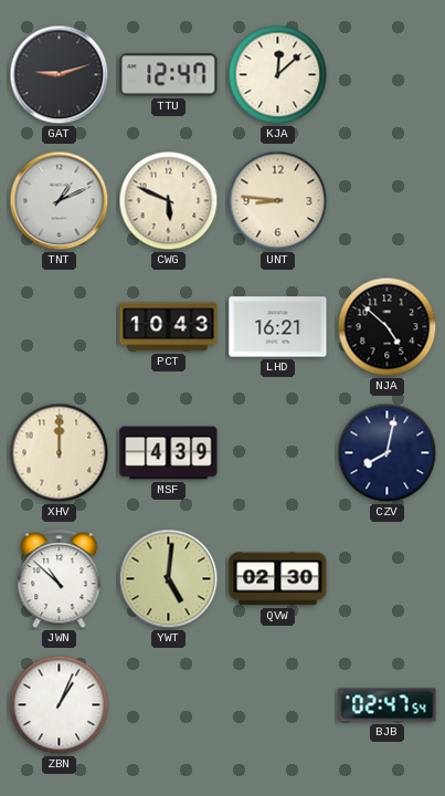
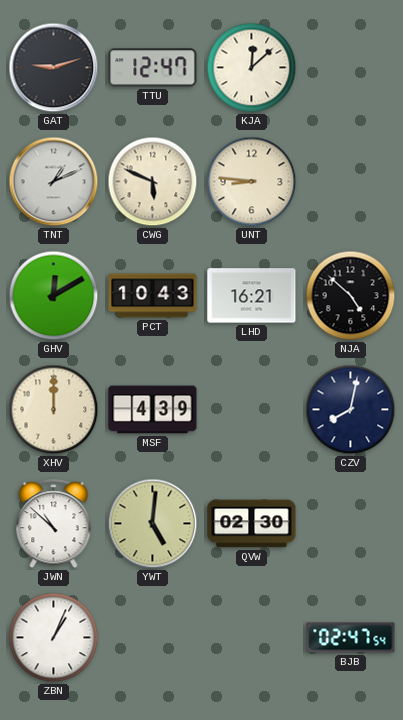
GHV: none -> 12:10 (54, 296)
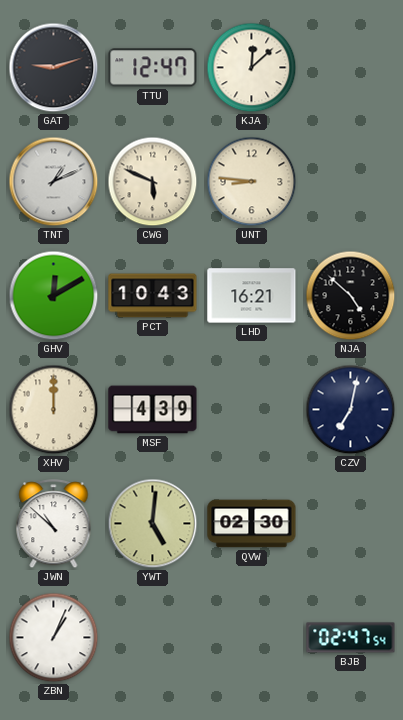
CZV: 8:02 -> 7:02 (351, 410)
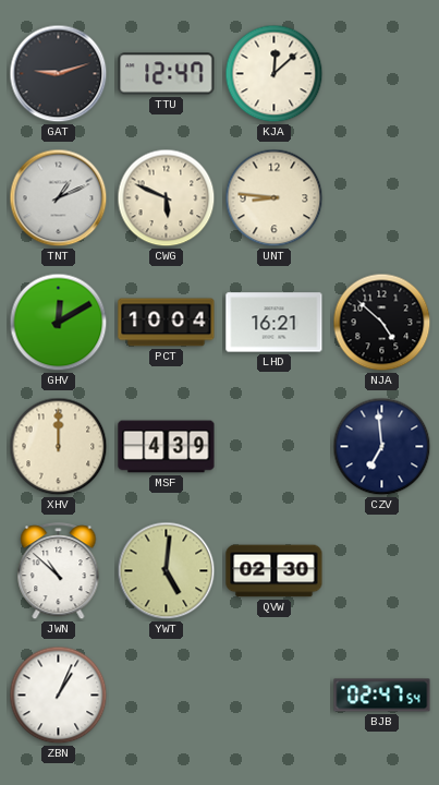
PCT: 10:43 -> 10:04 (167, 323)
CZV: 7:02 -> 6:59 (382, 447)
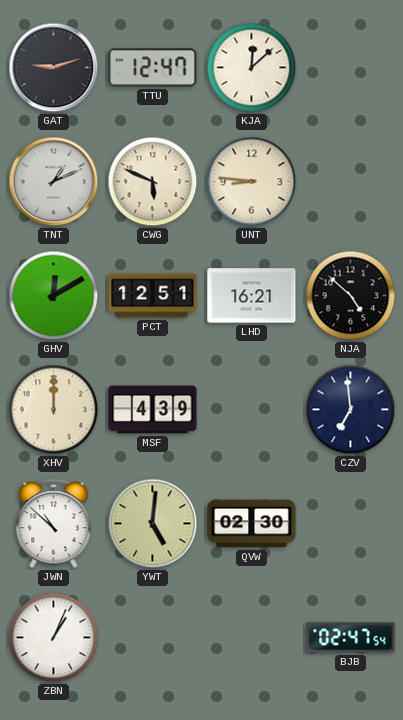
PCT: 10:04 -> 12:51 (153, 296)
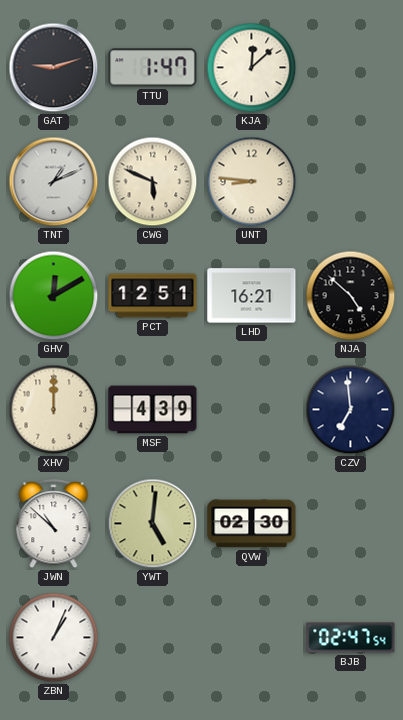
TTU: 12:47 -> 1:47 (153, 68)
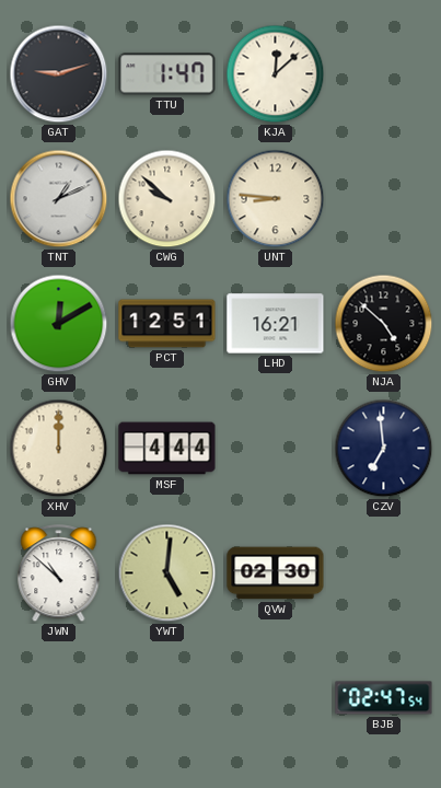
CWG: 5:49 -> 9:52 (167, 199)
MSF: 4:39 -> 4:44 (167, 449)
ZBN: 1:04 -> none (54, 638)
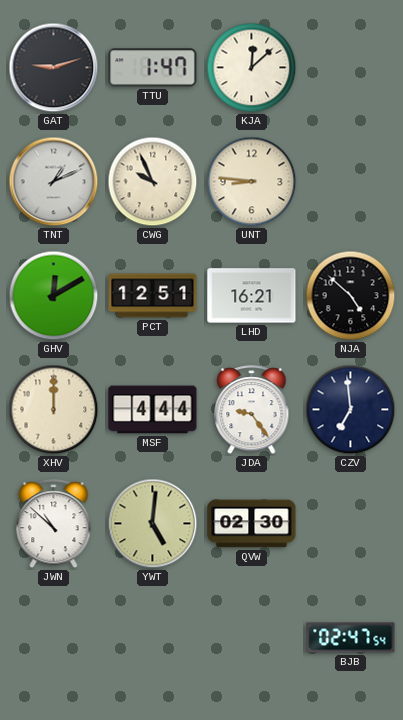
CWG: 9:52 -> 9:56 (153, 182)
JDA: none -> 9:24 (252, 410)
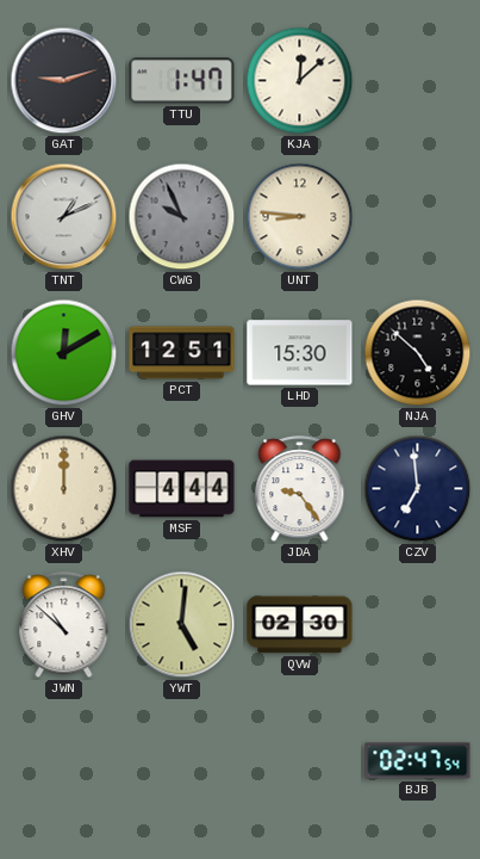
CWG dial: cream -> grey (182, 217)
LHD: 16:21 -> 15:30 (300, 353)
